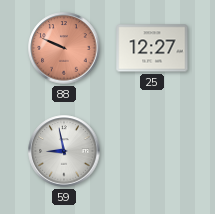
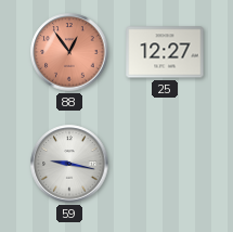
88: 9:49 -> 12:54 (69, 52)
59: 8:58 -> 9:17 (69, 164)
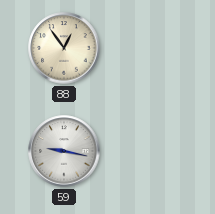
88 dial: salmon -> cream (64, 48)
25: 12:27 -> none (165, 52)
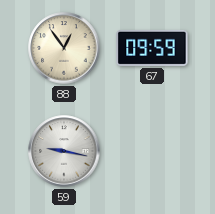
67: none -> 09:59 (152, 48)
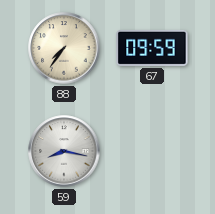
88: 12:54 -> 7:36 (64, 48)
59: 9:17 -> 8:17 (64, 151)
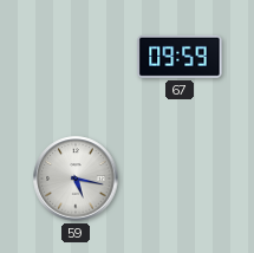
88: 7:36 -> none (64, 48)
59: 8:17 -> 5:17 (76, 179)
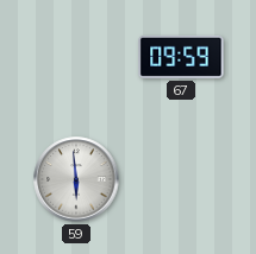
59: 5:17 -> 5:59 (76, 179)
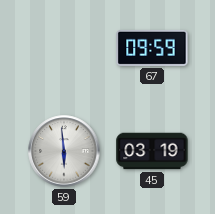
45: none -> 03:19 (152, 151)
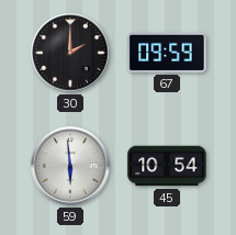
30: none -> 2:00 (70, 53)
45: 03:19 -> 10:54 (167, 166)
